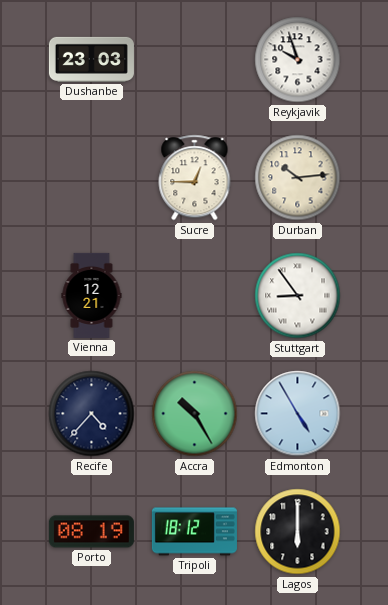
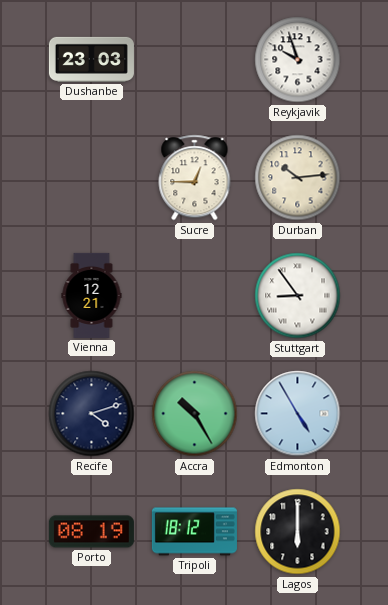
Recife: 4:37 -> 4:12 (92, 414)
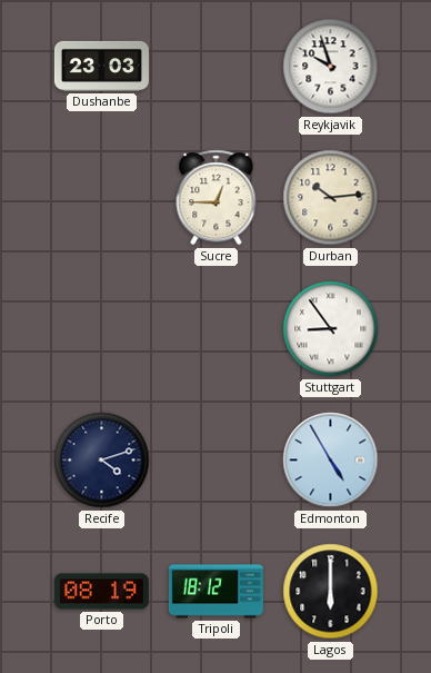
Vienna: 12:21 -> none (92, 295)
Accra: 10:25 -> none (195, 414)
